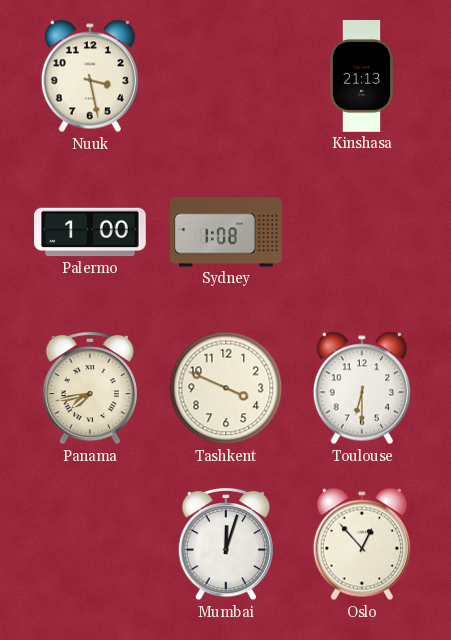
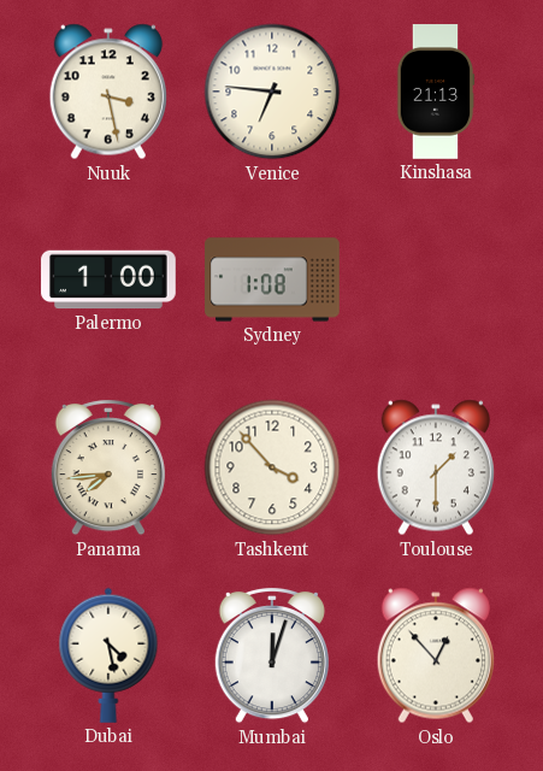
Venice: none -> 6:46 (272, 92)
Panama: 7:43 -> 7:44 (108, 467)
Tashkent: 3:49 -> 3:53 (272, 467)
Toulouse: 6:30 -> 1:30 (436, 467)
Dubai: none -> 4:28 (108, 655)
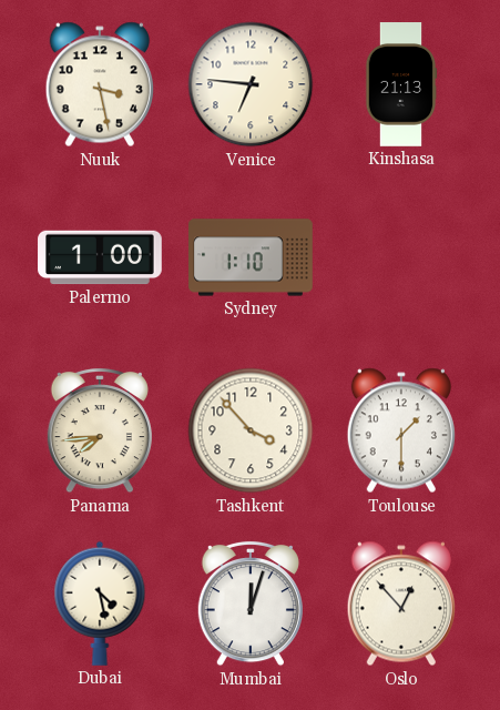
Sydney: 1:08 -> 1:10 (251, 257)
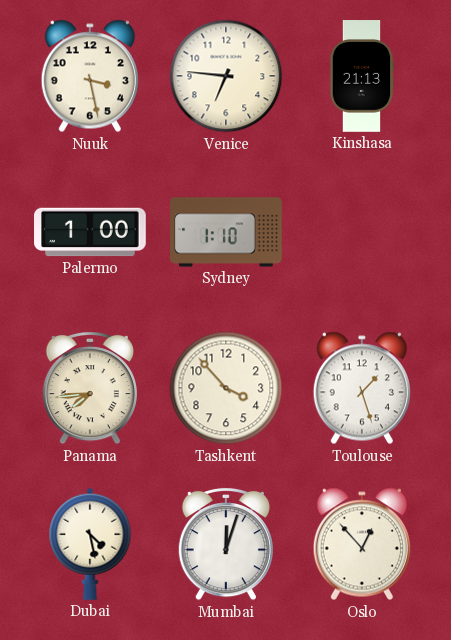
Toulouse: 1:30 -> 1:27 (362, 388)
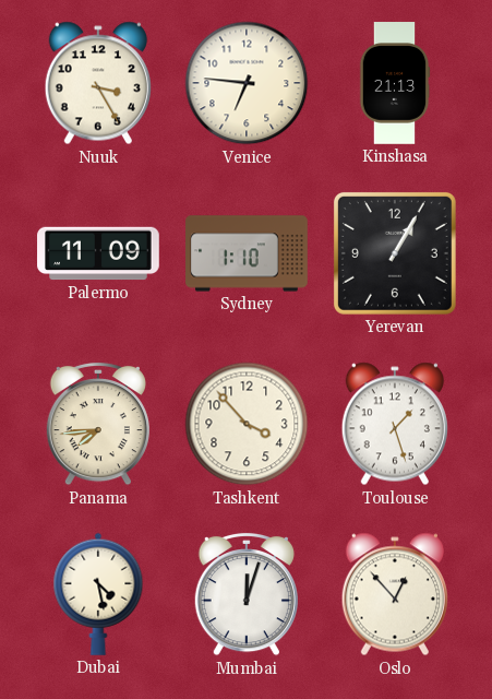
Nuuk: 3:28 -> 3:25 (98, 83)
Palermo: 1:00 -> 11:09 (98, 253)
Yerevan: none -> 1:05 (395, 253)
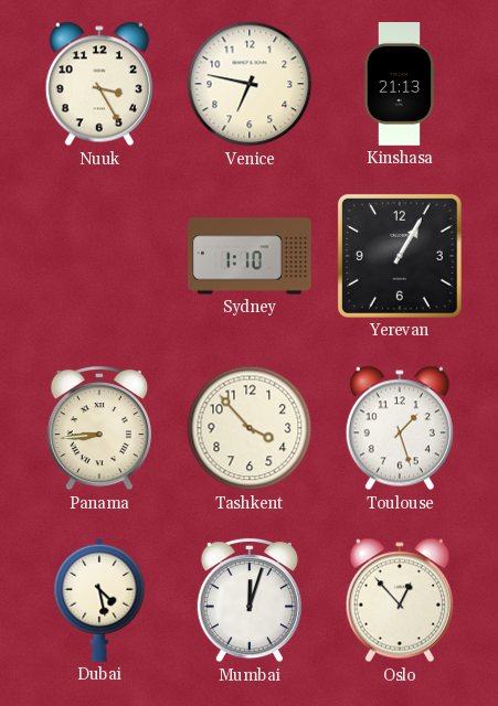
Venice: 6:46 -> 6:47 (250, 84)
Palermo: 11:09 -> none (98, 253)
Panama: 7:44 -> 8:44 (99, 428)
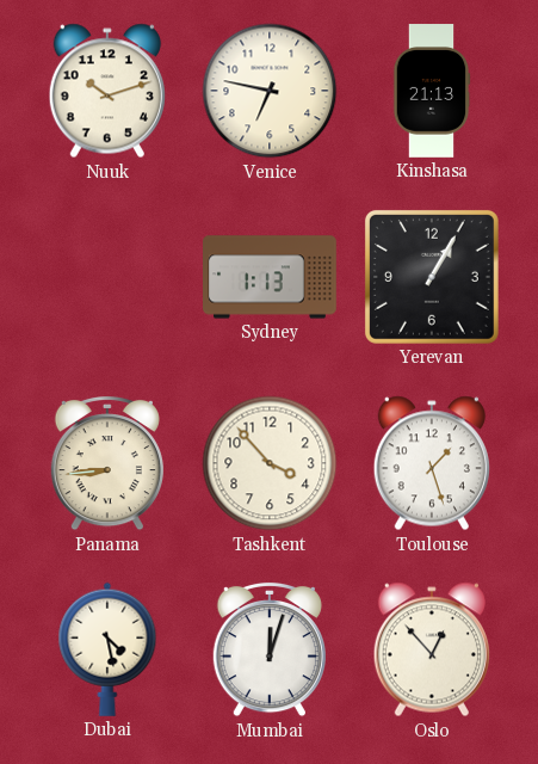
Nuuk: 3:25 -> 10:12 (107, 91)
Sydney: 1:10 -> 1:13 (270, 277)
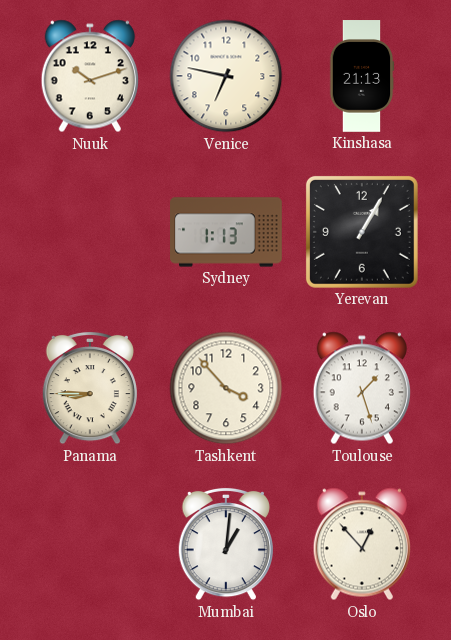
Panama: 8:44 -> 8:45 (90, 388)
Dubai: 4:28 -> none (107, 649)
Mumbai: 12:03 -> 1:01 (226, 544)
